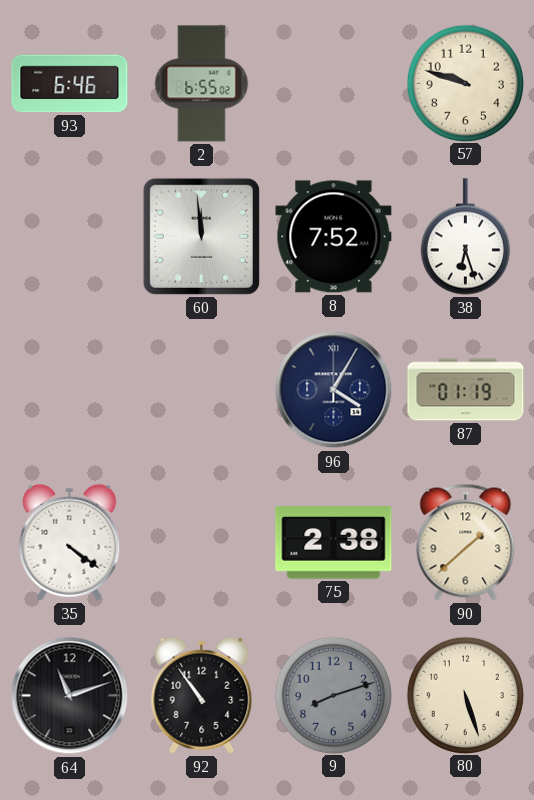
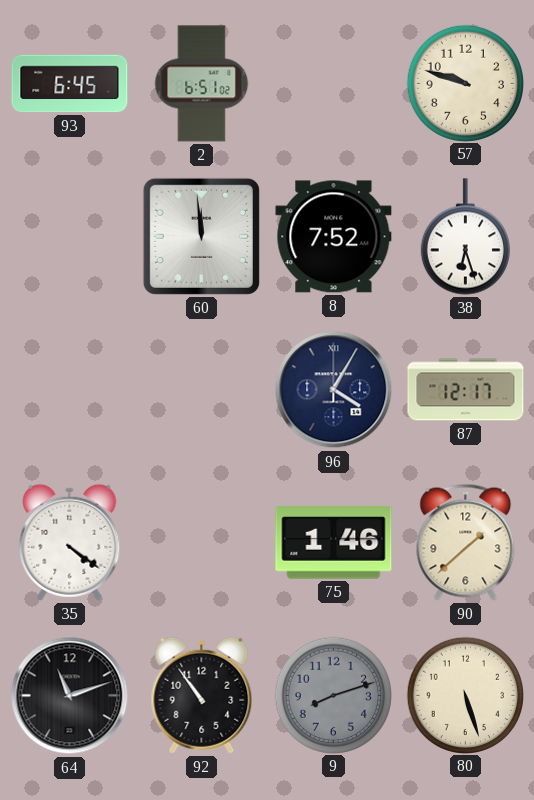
93: 6:46 -> 6:45 (70, 84)
2: 6:55 -> 6:51 (202, 84)
87: 01:19 -> 12:17 (466, 390)
75: 2:38 -> 1:46 (334, 543)
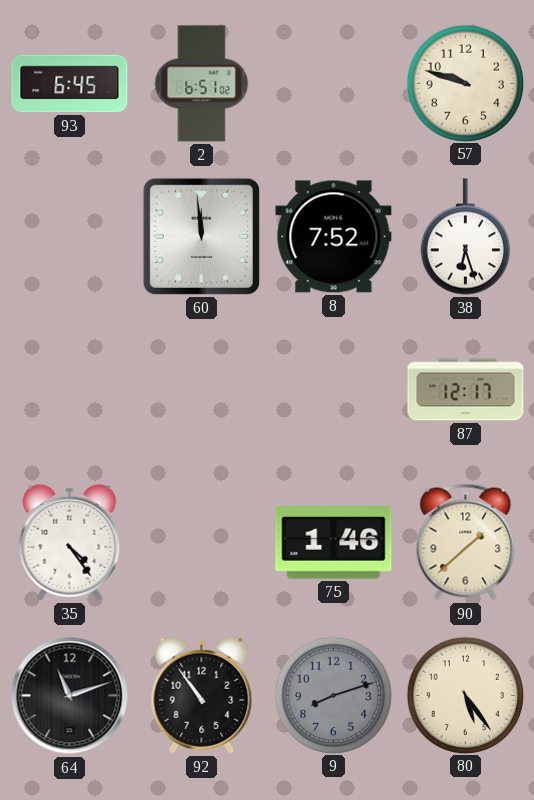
96: 4:05 -> none (334, 390)
35: 4:21 -> 4:24 (70, 542)
80: 5:27 -> 5:24 (465, 695)
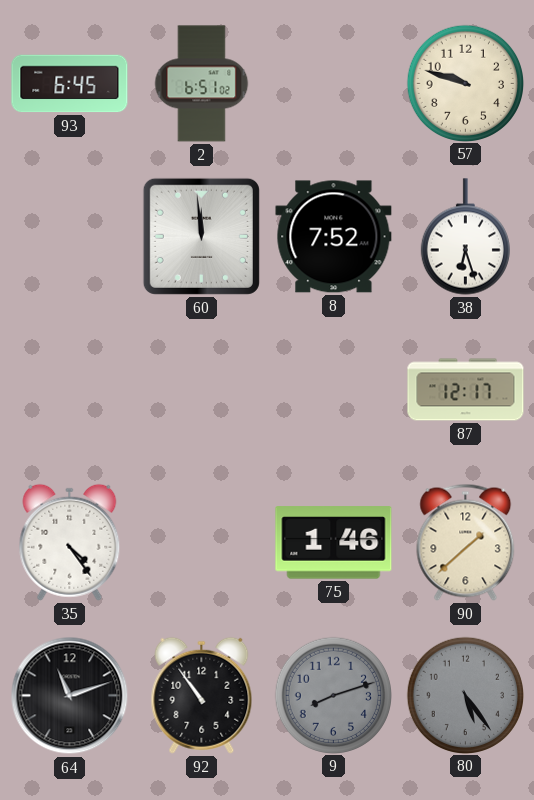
80 dial: cream -> grey (465, 695)
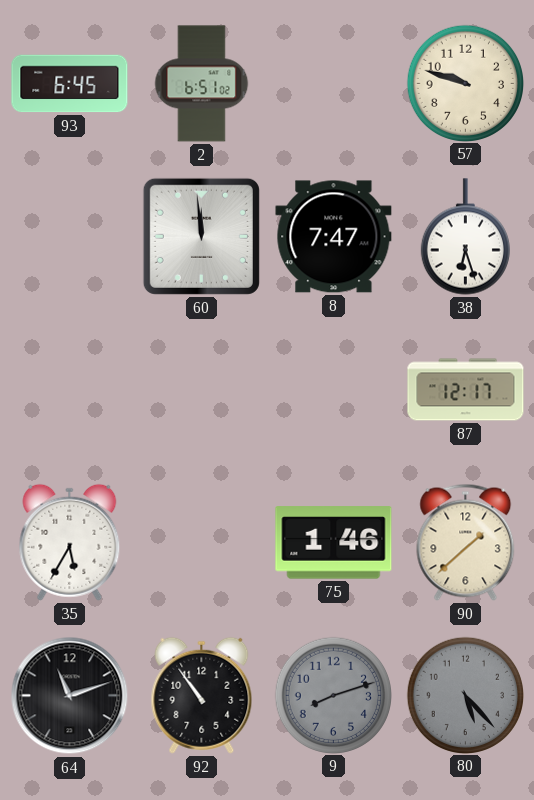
8: 7:52 -> 7:47 (334, 237)
35: 4:24 -> 5:35 (70, 542)
80: 5:24 -> 5:23 (465, 695)
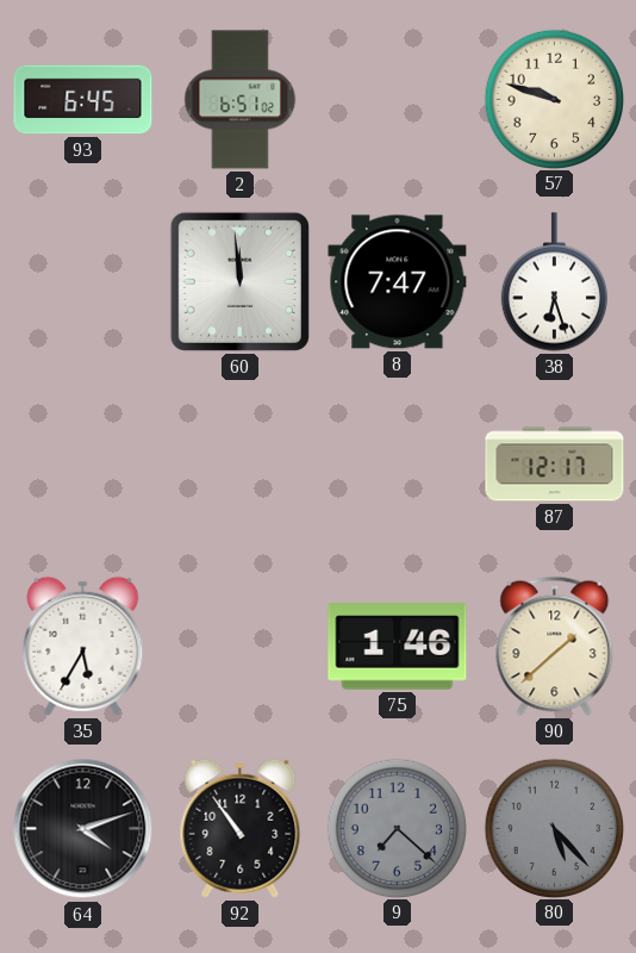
64: 11:12 -> 4:12 (83, 829)
9: 8:12 -> 7:22 (397, 828)
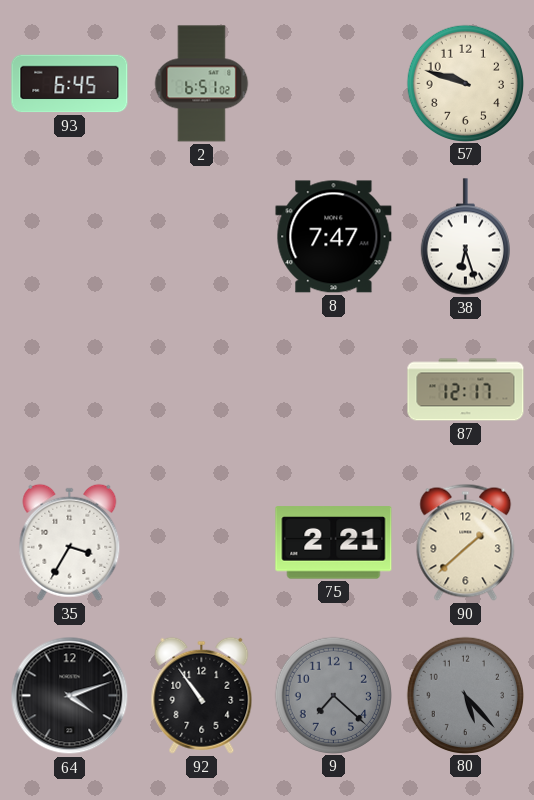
60: 11:59 -> none (239, 281)
35: 5:35 -> 3:35 (70, 542)
75: 1:46 -> 2:21 (334, 543)
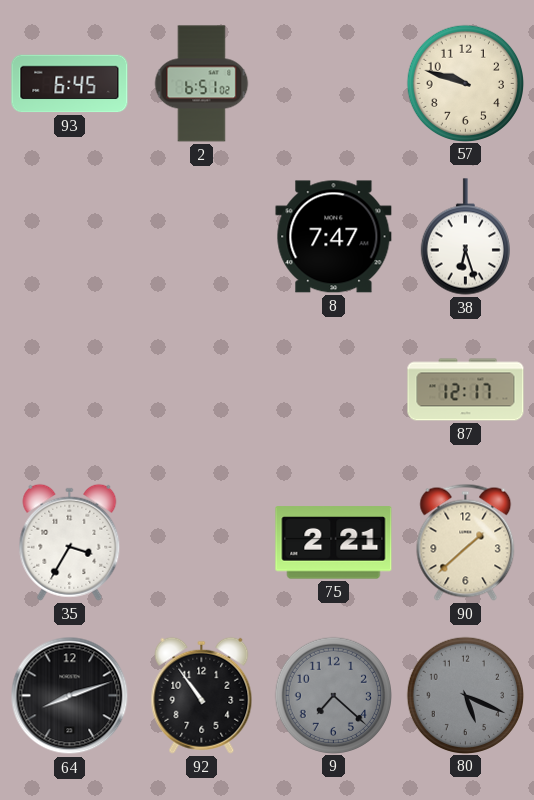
64: 4:12 -> 8:12 (70, 696)
80: 5:23 -> 5:19 (465, 695)
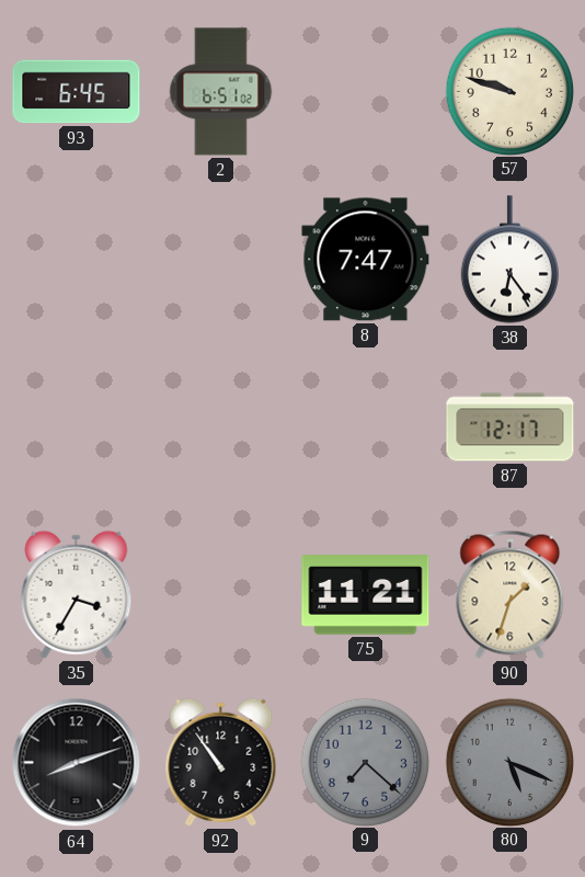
38: 6:27 -> 6:24 (509, 260)
75: 2:21 -> 11:21 (366, 595)
90: 1:38 -> 1:33 (511, 594)
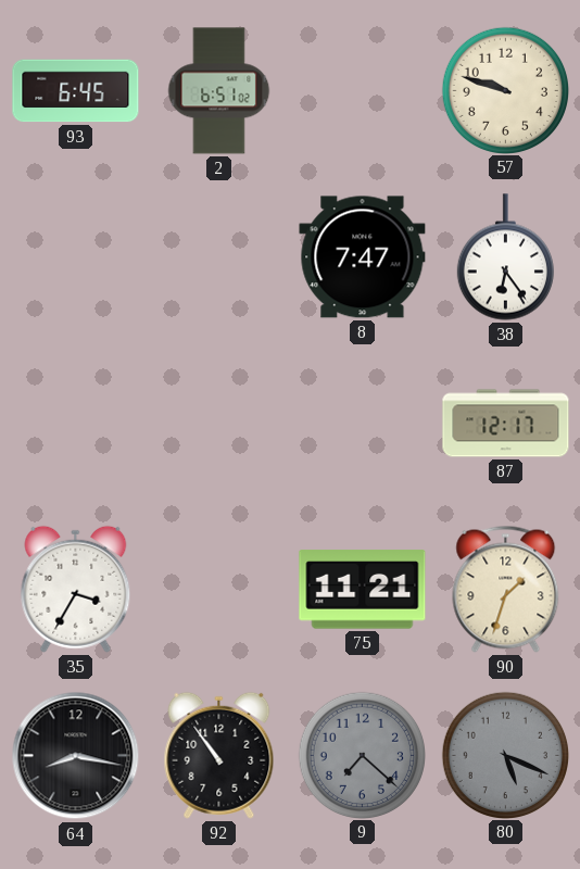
64: 8:12 -> 8:17 (76, 756)
